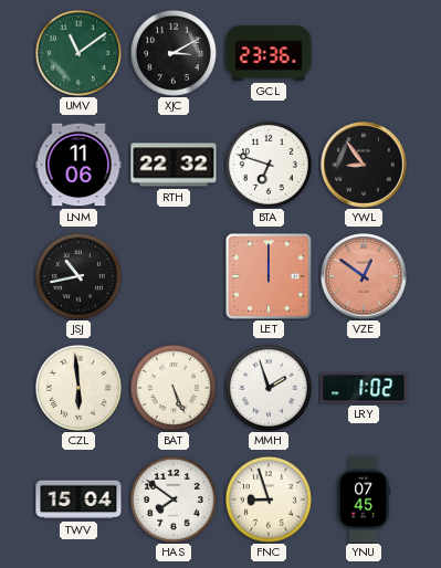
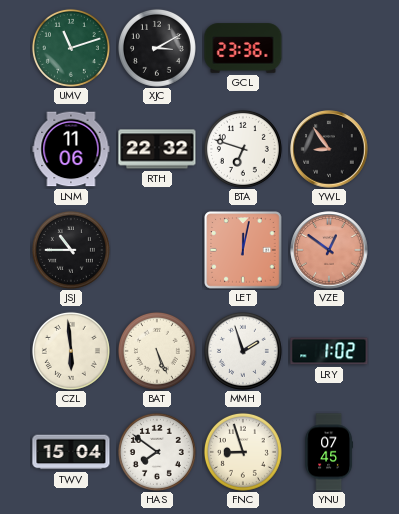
UMV: 11:09 -> 11:12 (71, 48)
JSJ: 10:43 -> 10:45 (71, 250)
LET: 12:00 -> 12:02 (243, 250)
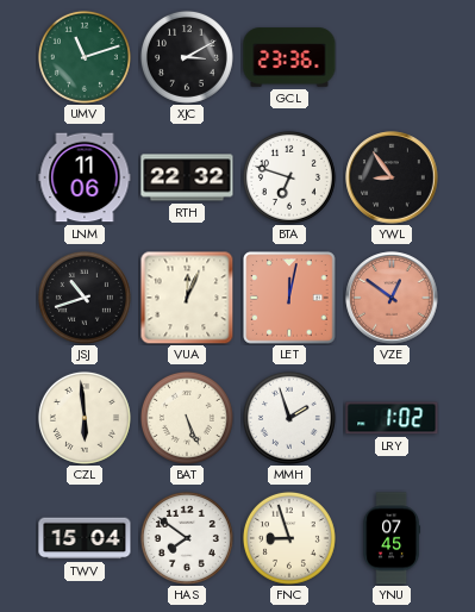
JSJ: 10:45 -> 10:42 (85, 298)
VUA: none -> 12:04 (187, 298)
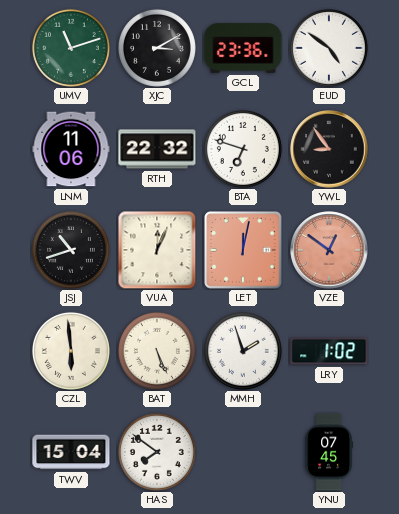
EUD: none -> 4:51 (329, 48)
FNC: 8:57 -> none (289, 538)
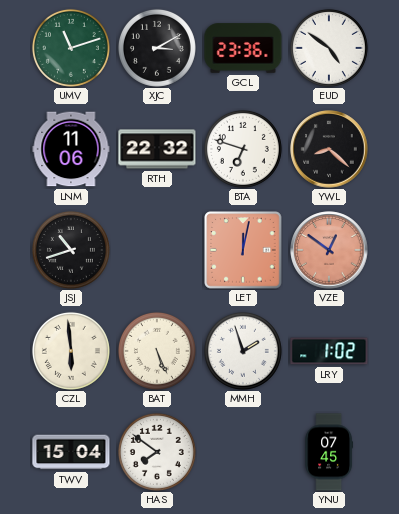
YWL: 8:54 -> 8:22 (329, 149)
VUA: 12:04 -> none (157, 250)
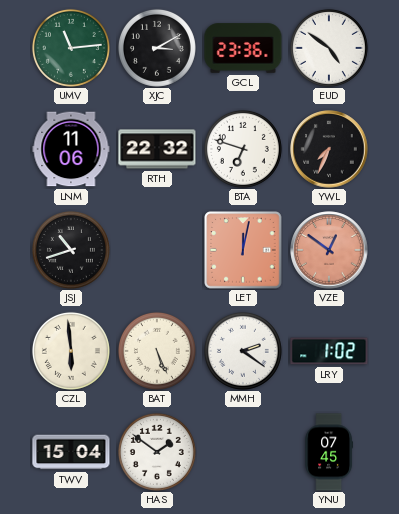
UMV: 11:12 -> 11:14 (71, 48)
YWL: 8:22 -> 7:34 (329, 149)
MMH: 1:57 -> 2:21 (243, 351)
HAS: 7:51 -> 1:51 (157, 452)
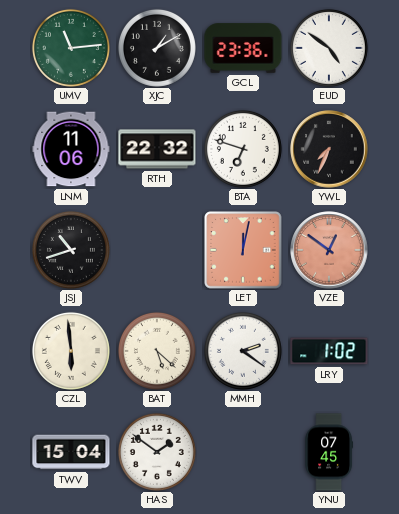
XJC: 3:10 -> 1:10 (157, 48)
BAT: 5:26 -> 5:22 (157, 351)
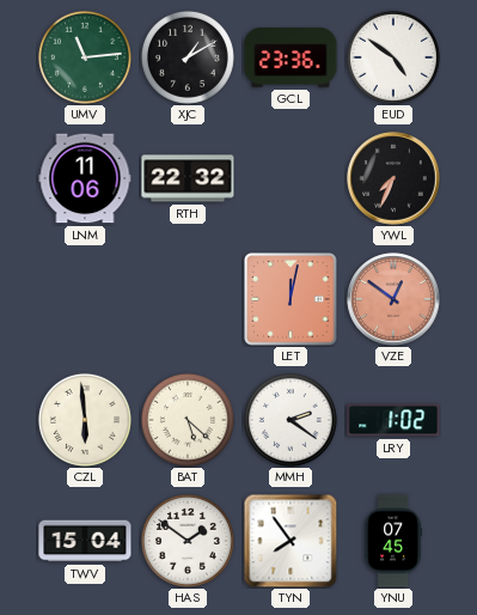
BTA: 6:48 -> none (243, 149)
JSJ: 10:42 -> none (71, 250)
TYN: none -> 7:54 (291, 541)
